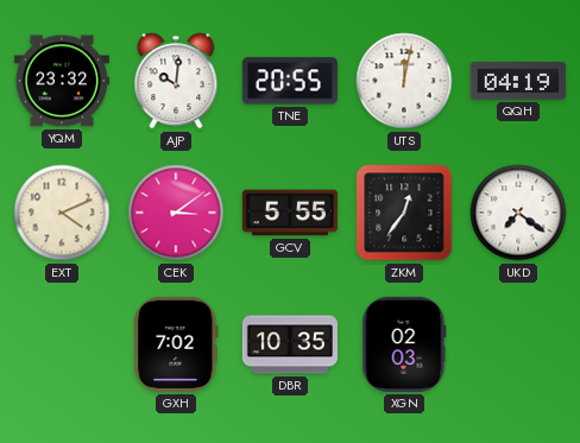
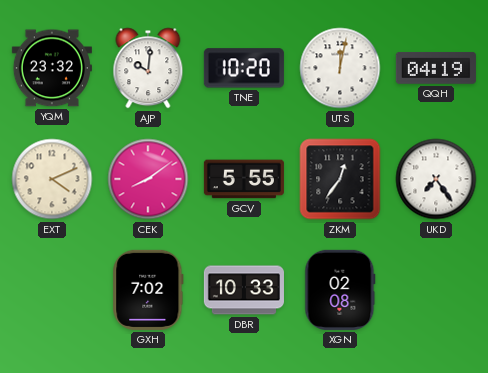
TNE: 20:55 -> 10:20 (244, 68)
CEK: 3:09 -> 8:09 (148, 179)
UKD: 7:21 -> 7:24 (436, 179)
DBR: 10:35 -> 10:33 (244, 290)
XGN: 02:03 -> 02:08 (340, 290)
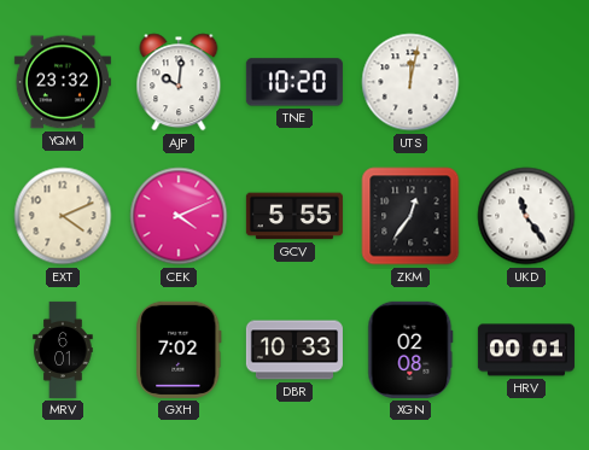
QQH: 04:19 -> none (436, 69)
CEK: 8:09 -> 4:11 (179, 216)
UKD: 7:24 -> 11:24 (526, 216)
MRV: none -> 6:01 (63, 350)
HRV: none -> 00:01 (526, 350)
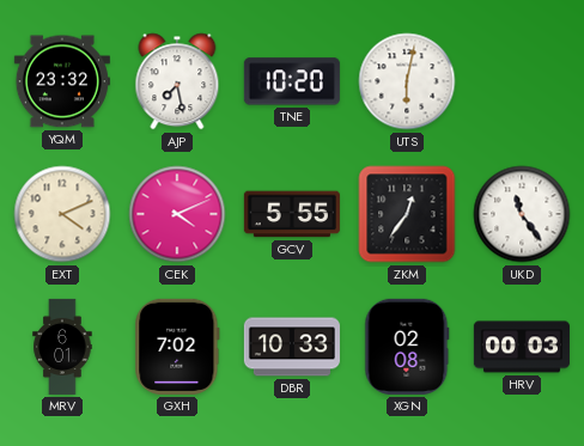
AJP: 10:01 -> 7:28 (177, 81)
UTS: 12:02 -> 6:02 (407, 81)
HRV: 00:01 -> 00:03 (522, 347)
